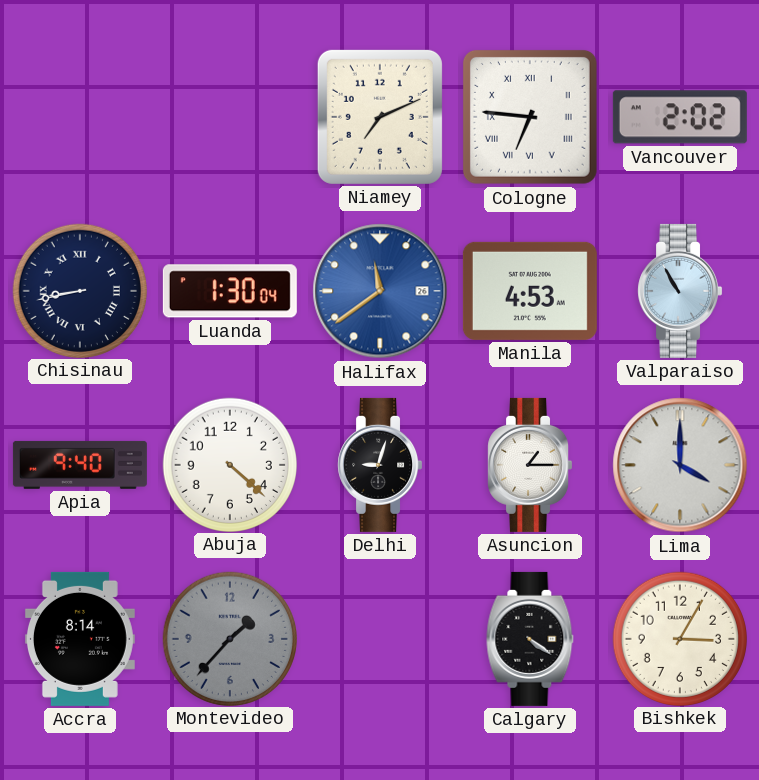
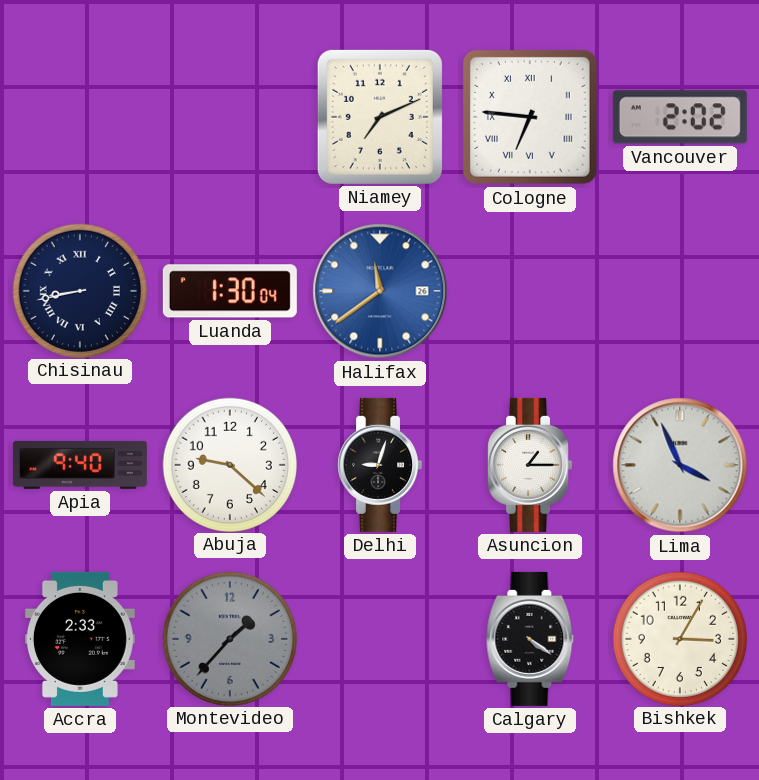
Manila: 4:53 -> none (530, 291)
Valparaiso: 10:55 -> none (680, 291)
Abuja: 4:22 -> 9:22 (229, 464)
Lima: 4:00 -> 3:56 (680, 465)
Accra: 8:14 -> 2:33 (80, 639)
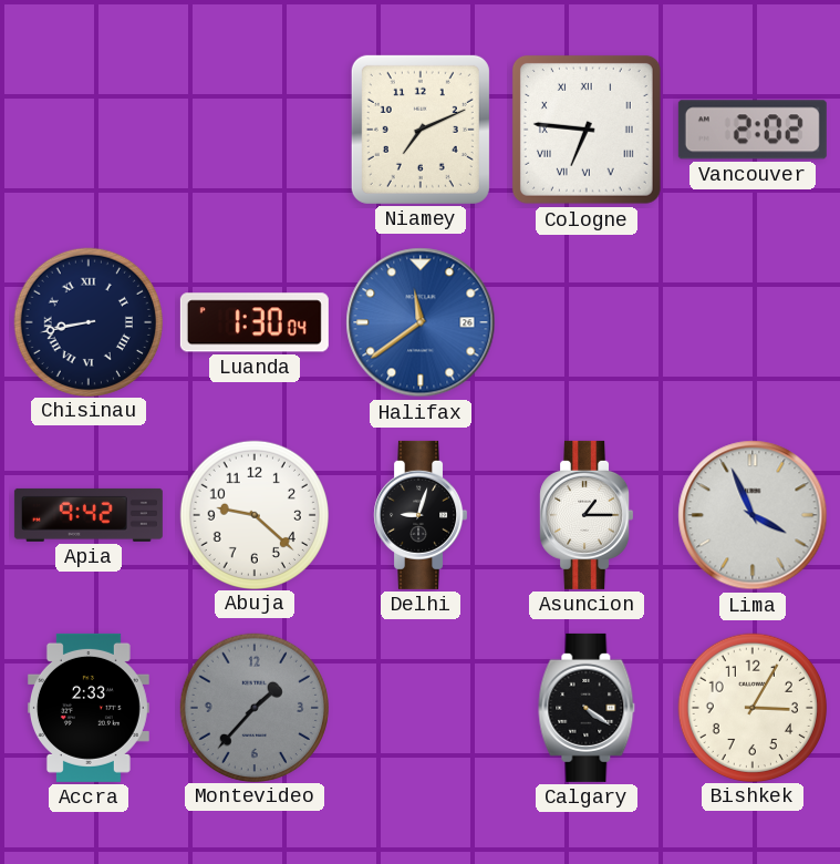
Apia: 9:40 -> 9:42 (89, 515)
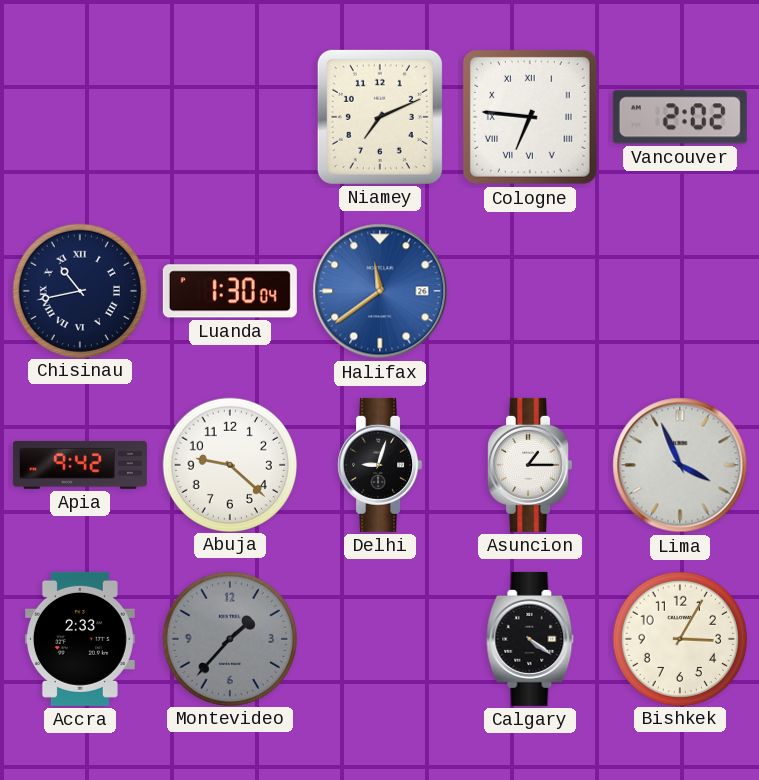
Chisinau: 8:43 -> 10:43 (79, 290)
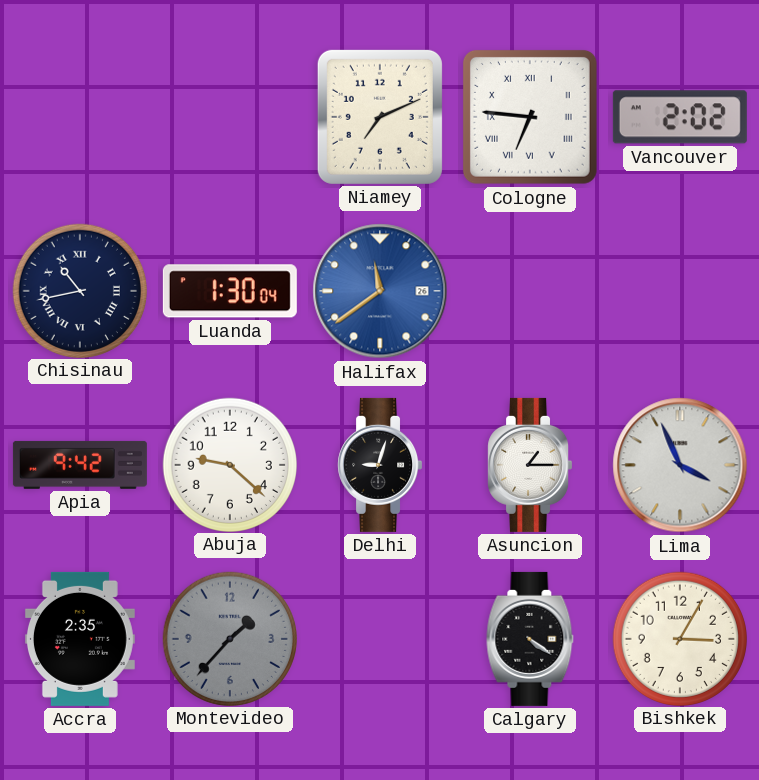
Accra: 2:33 -> 2:35 (80, 639)
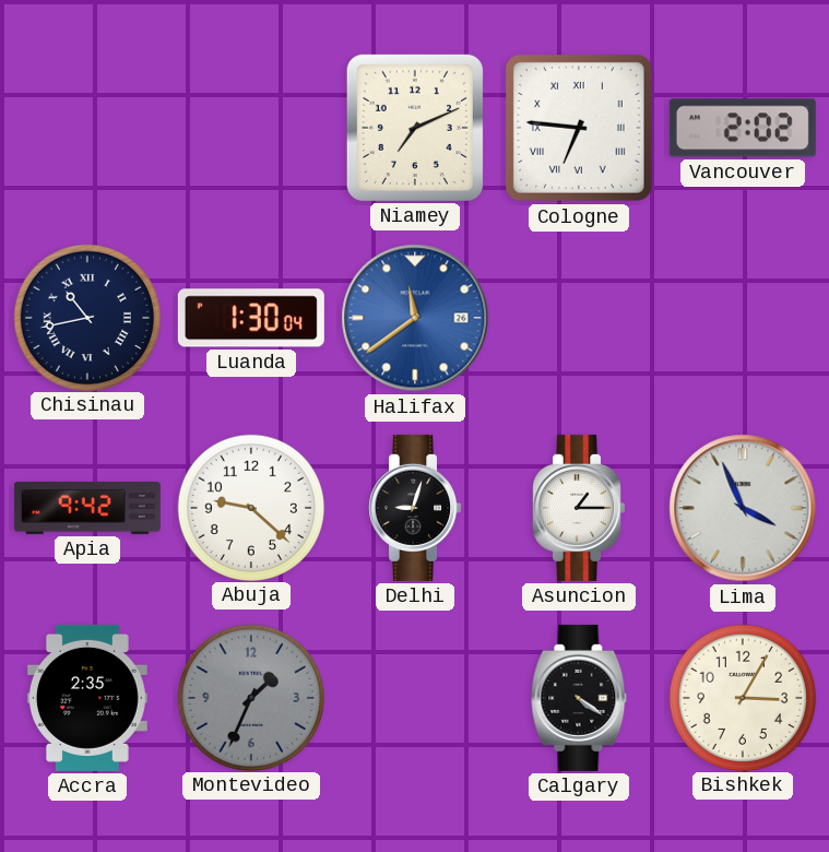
Montevideo: 1:37 -> 1:34 (250, 697)
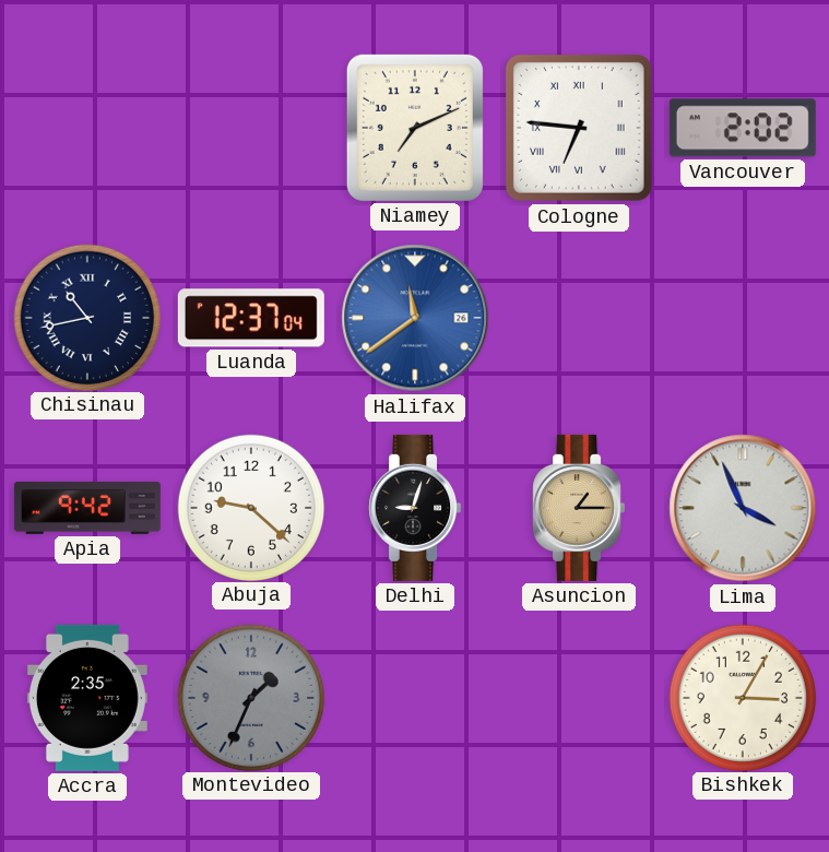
Luanda: 1:30 -> 12:37 (251, 318)
Asuncion dial: white -> champagne (579, 508)
Calgary: 4:21 -> none (579, 698)
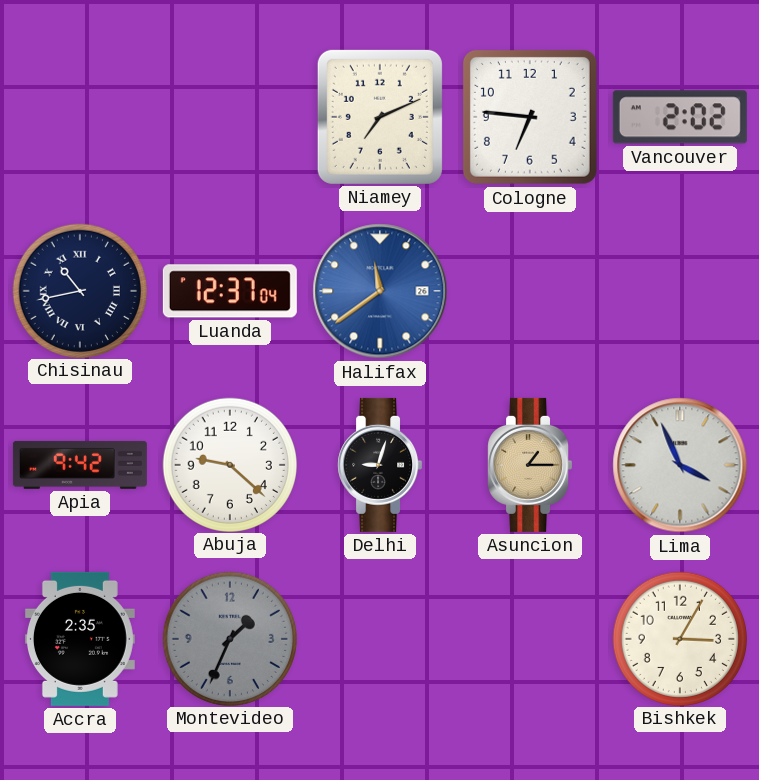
Cologne numerals: Roman -> Arabic (530, 117)
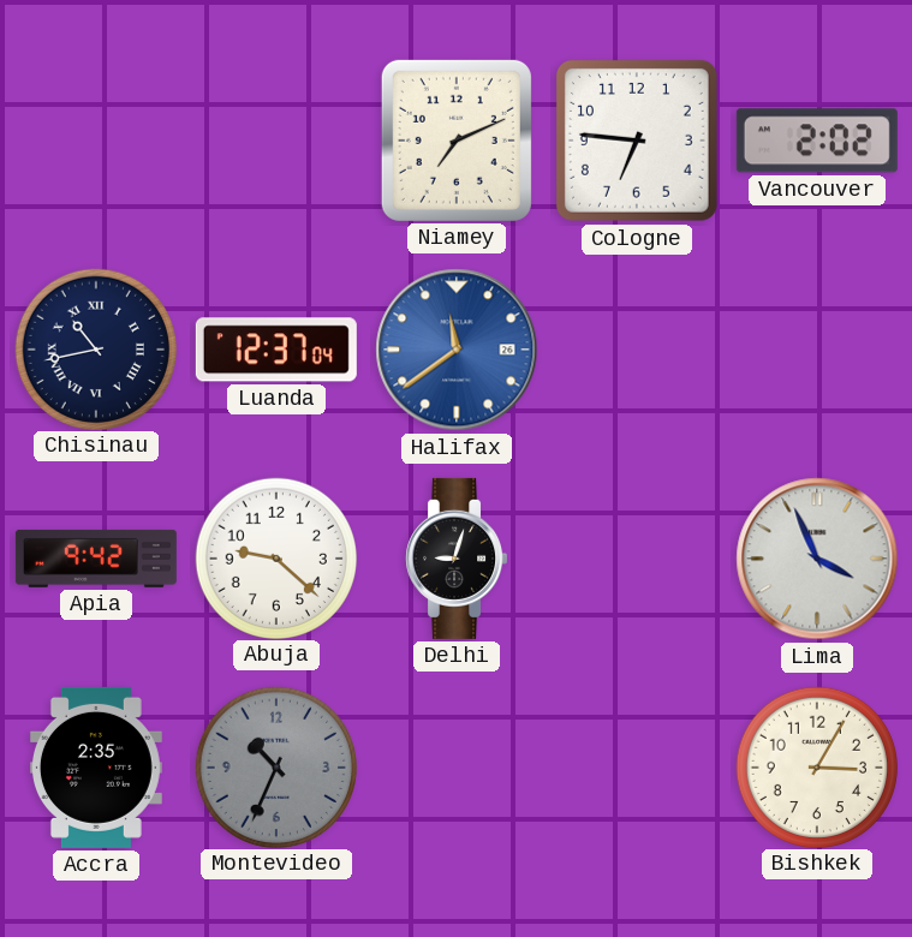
Asuncion: 1:15 -> none (530, 465)
Montevideo: 1:34 -> 10:34 (275, 766)
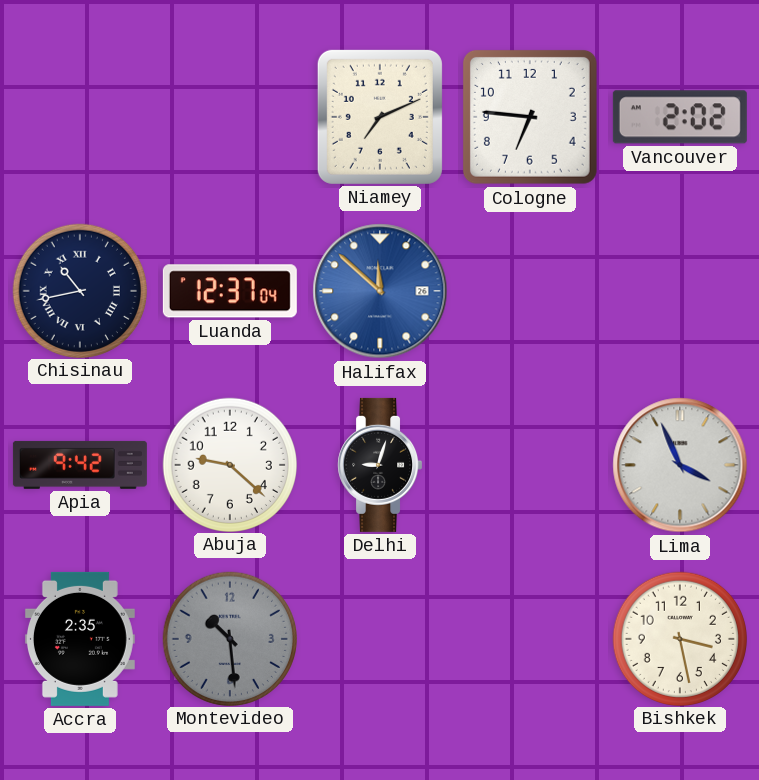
Halifax: 11:39 -> 11:52 (380, 291)
Montevideo: 10:34 -> 10:29 (229, 638)
Bishkek: 3:05 -> 3:28 (679, 638)
